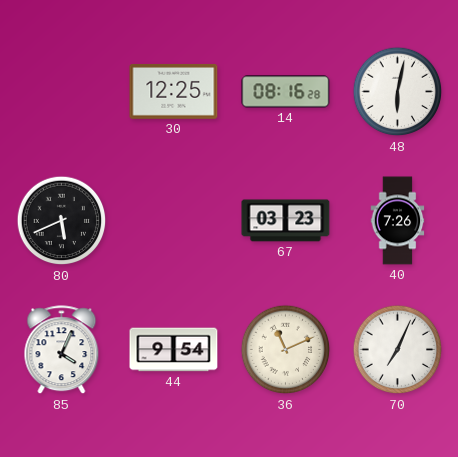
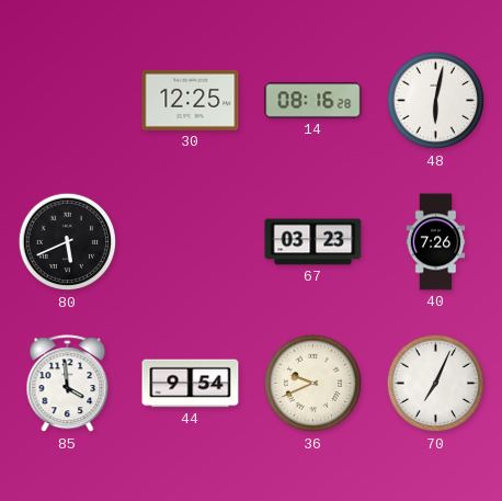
85: 4:04 -> 3:59 (68, 384)
36: 11:11 -> 9:41 (313, 384)
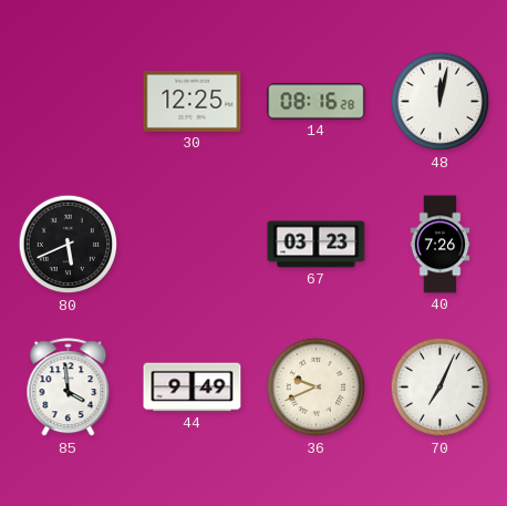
48: 6:02 -> 12:02 (441, 102)
44: 9:54 -> 9:49 (193, 388)
